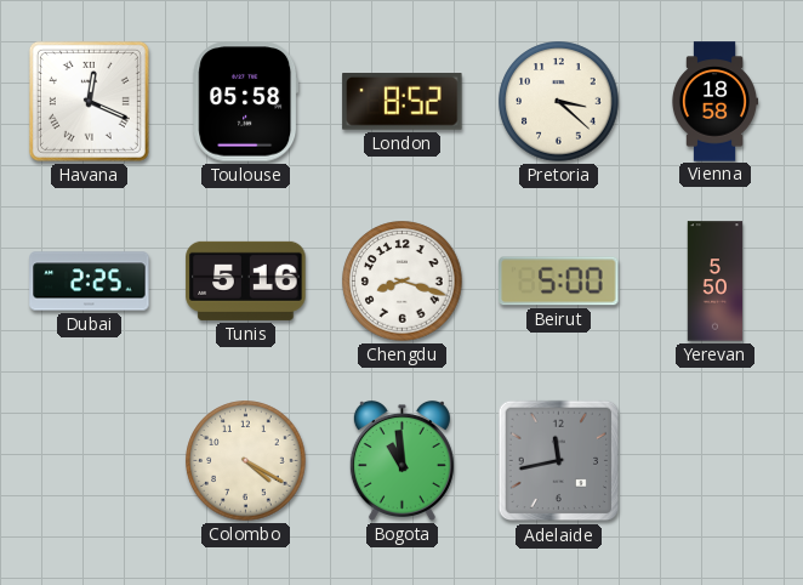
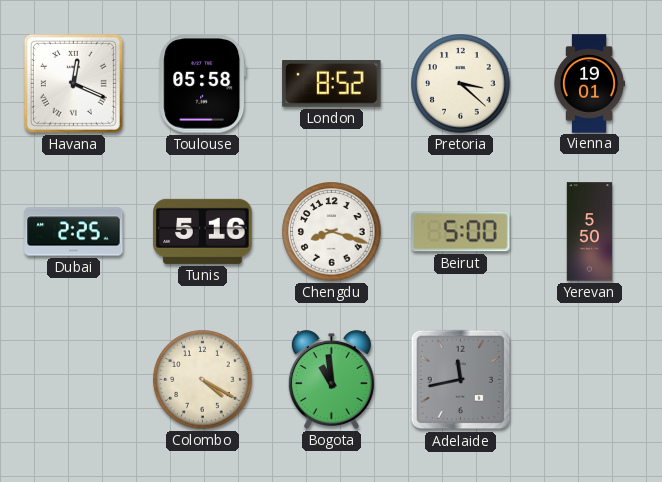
Vienna: 18:58 -> 19:01 (588, 84)
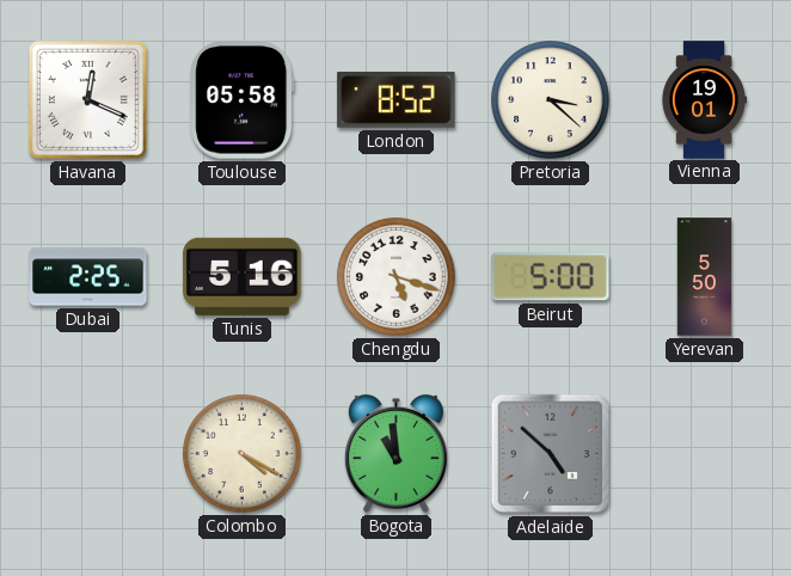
Chengdu: 8:18 -> 5:18 (397, 277)
Adelaide: 11:43 -> 4:52 (551, 454)
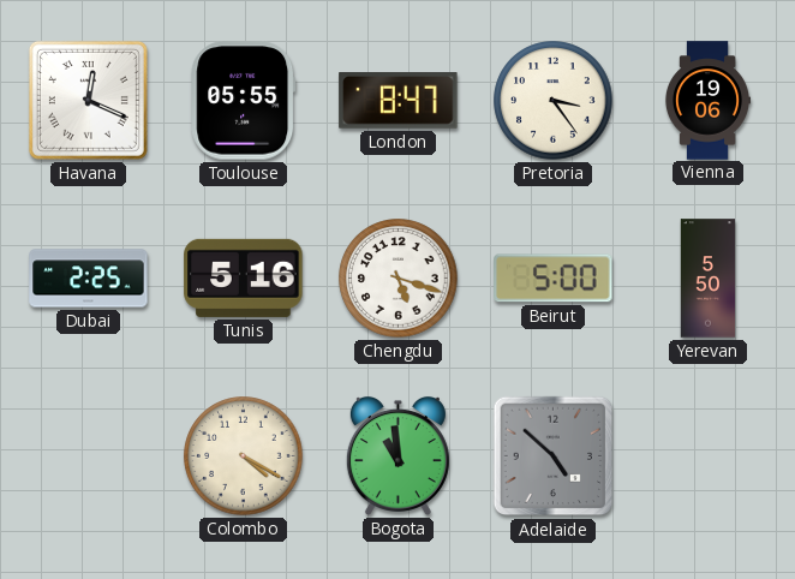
Toulouse: 05:58 -> 05:55 (244, 101)
London: 8:52 -> 8:47 (399, 101)
Pretoria: 3:22 -> 3:24 (554, 101)
Vienna: 19:01 -> 19:06 (706, 101)
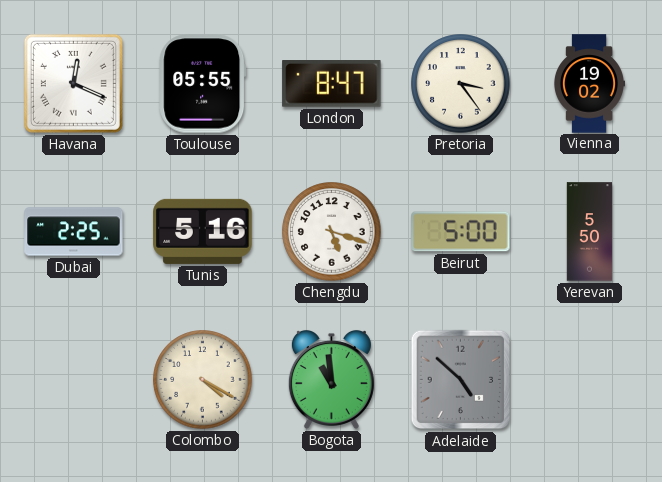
Vienna: 19:06 -> 19:02 (588, 84)
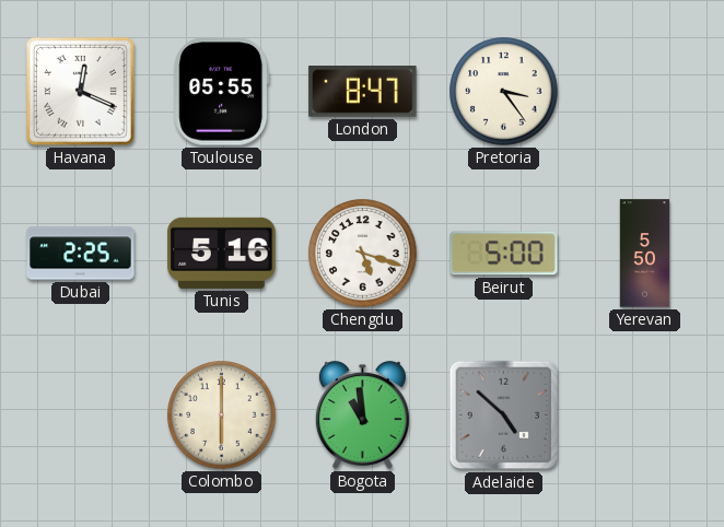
Vienna: 19:02 -> none (588, 84)
Colombo: 4:20 -> 6:00 (222, 415)
